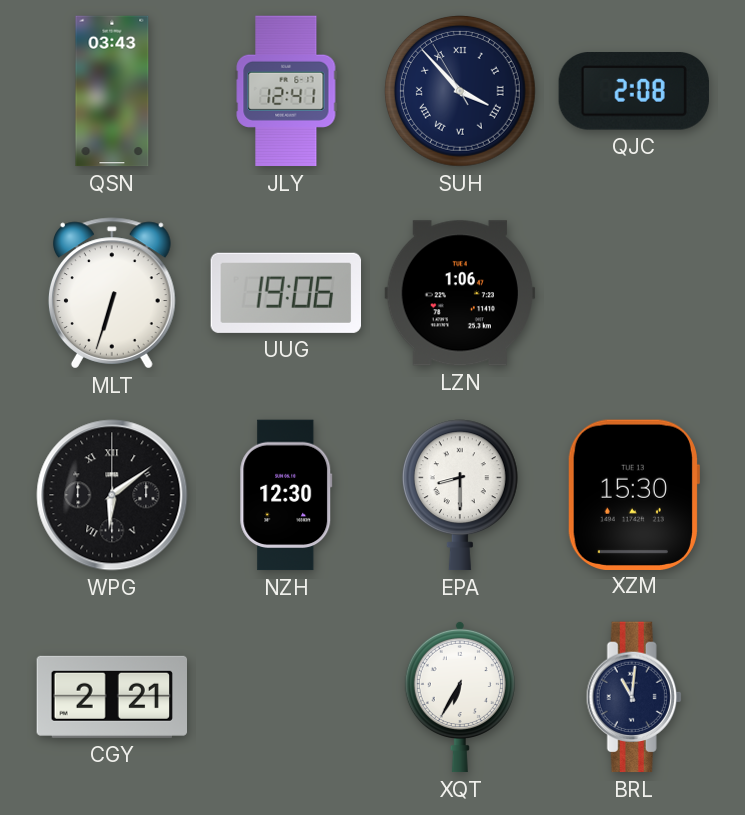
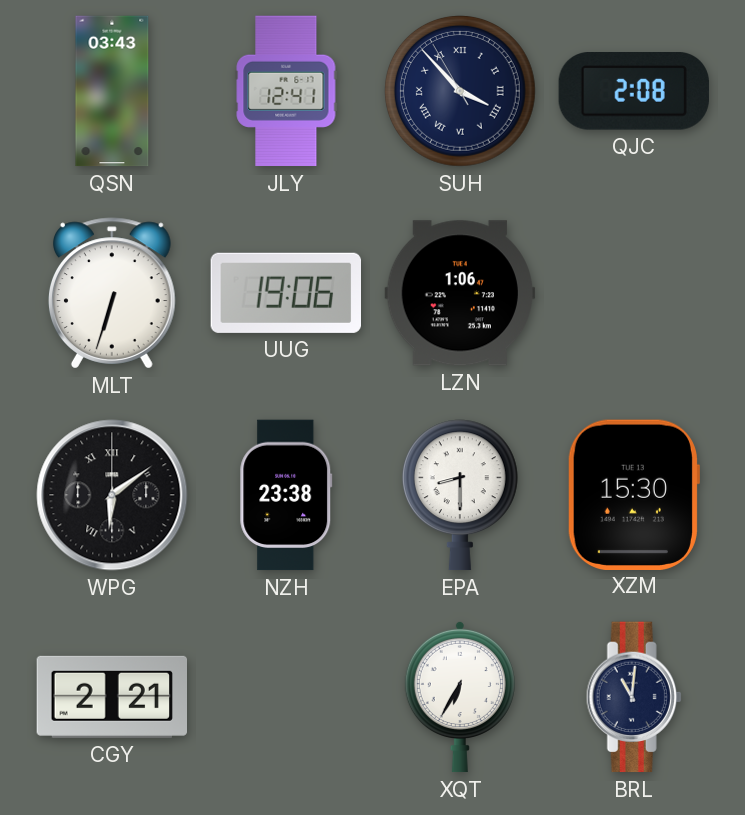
NZH: 12:30 -> 23:38 (286, 495)
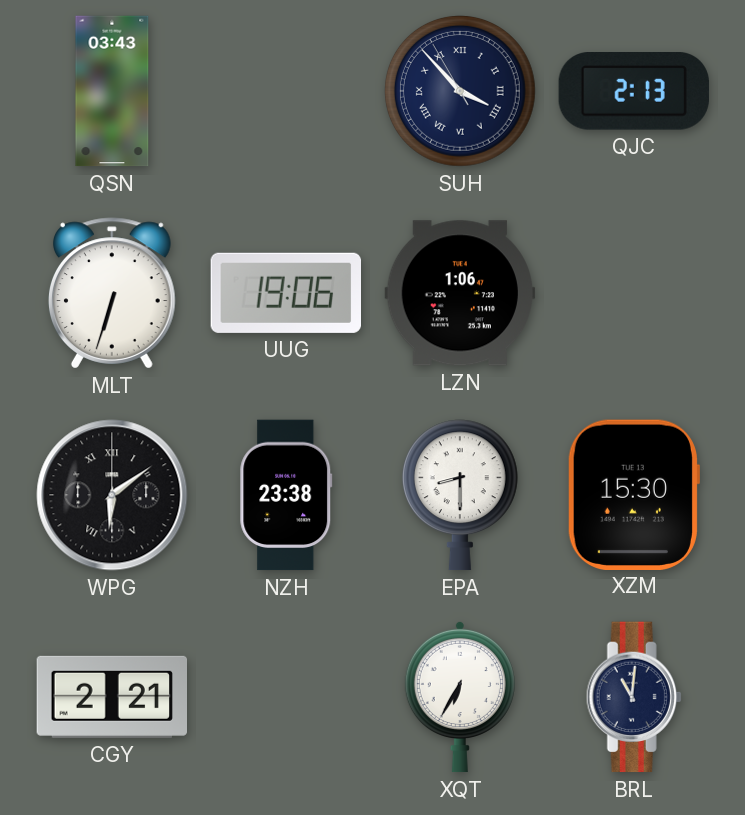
JLY: 12:41 -> none (286, 91)
QJC: 2:08 -> 2:13 (633, 92)
